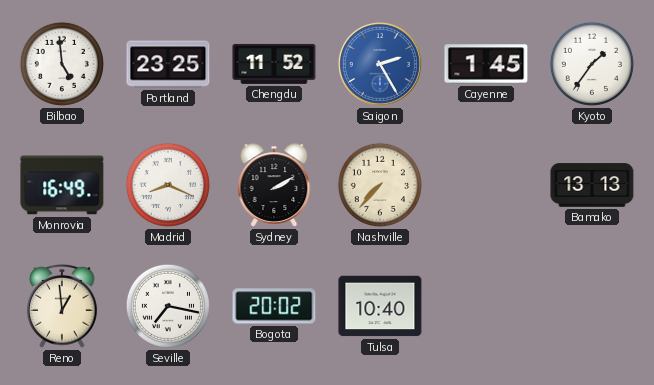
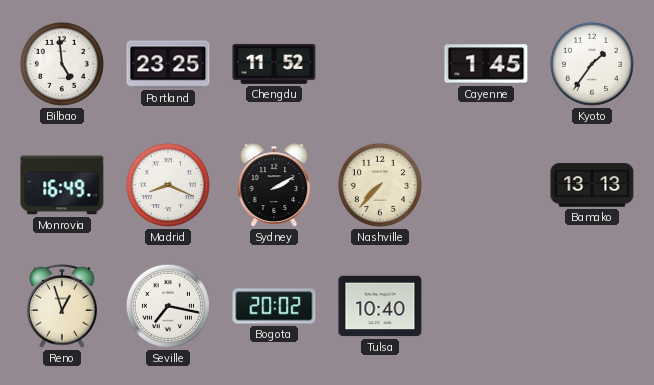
Saigon: 2:25 -> none (380, 64)
Reno: 12:59 -> 12:57 (62, 307)
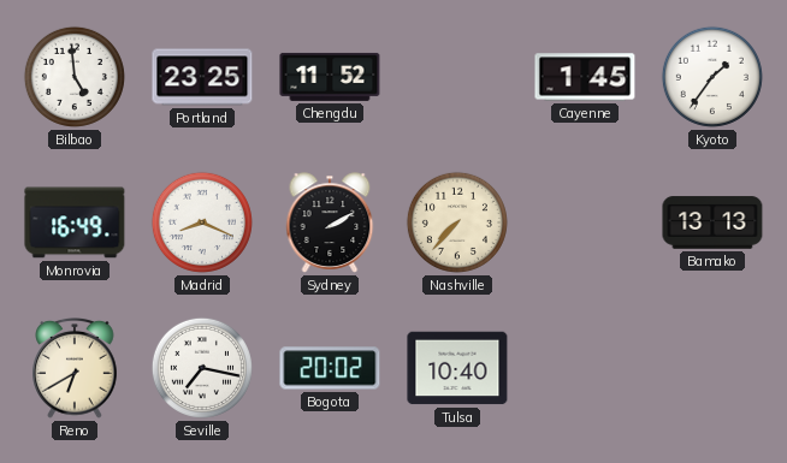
Reno: 12:57 -> 6:40 (75, 369)
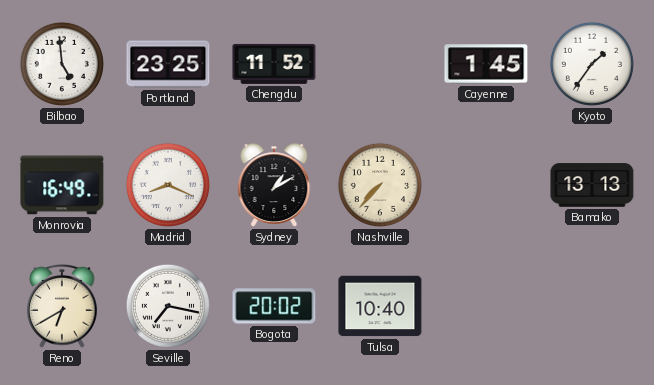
Sydney: 2:10 -> 1:10 (274, 185)
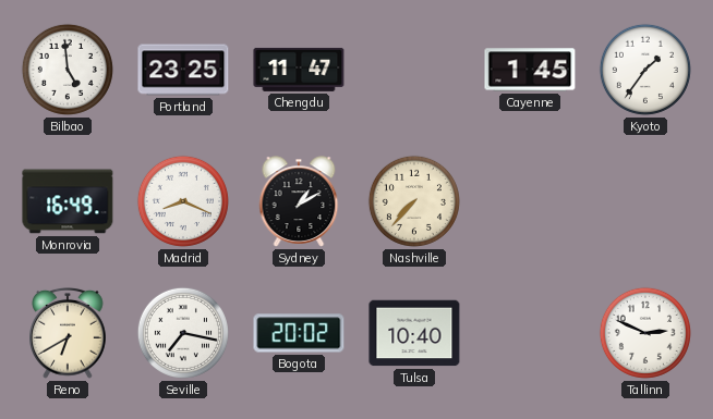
Chengdu: 11:52 -> 11:47 (299, 70)
Bamako: 13:13 -> none (592, 185)
Tallinn: none -> 2:49 (645, 333)
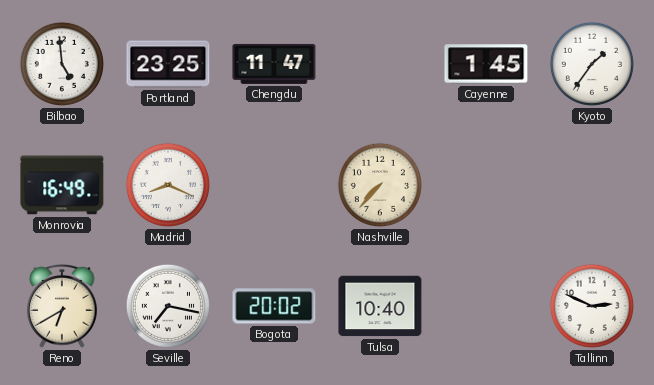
Sydney: 1:10 -> none (299, 201)
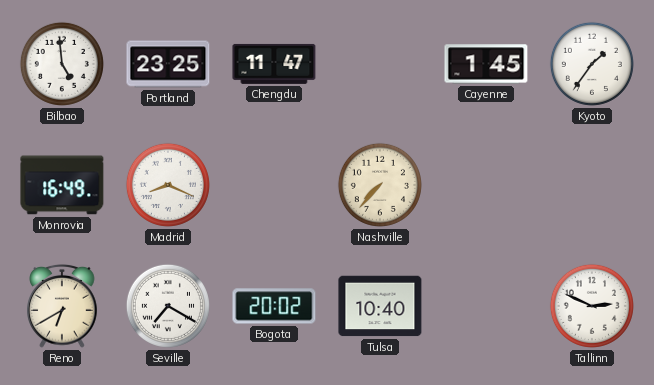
Seville: 7:17 -> 7:20 (168, 306)
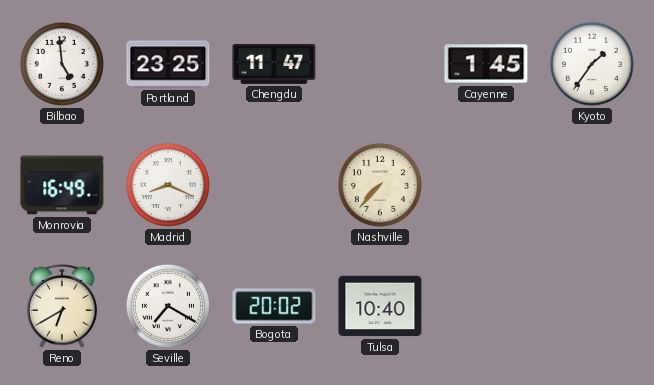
Tallinn: 2:49 -> none (592, 306)
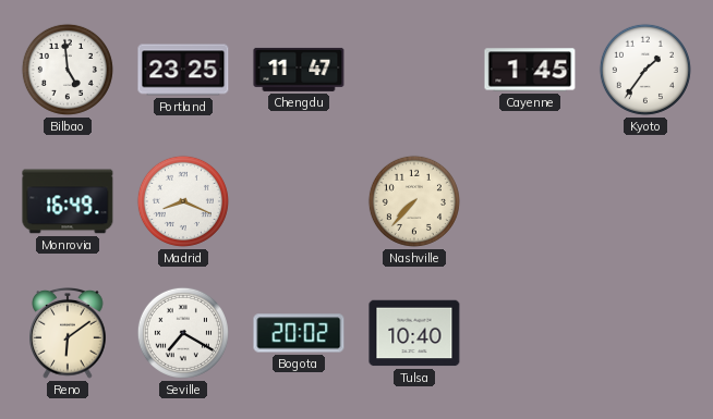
Reno: 6:40 -> 6:09 (68, 334)
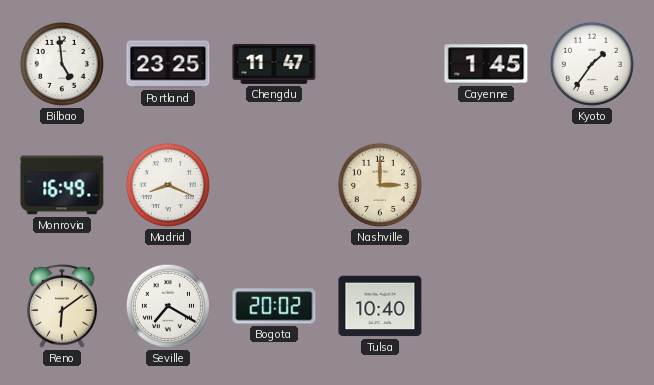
Nashville: 7:37 -> 3:00 (380, 185)
